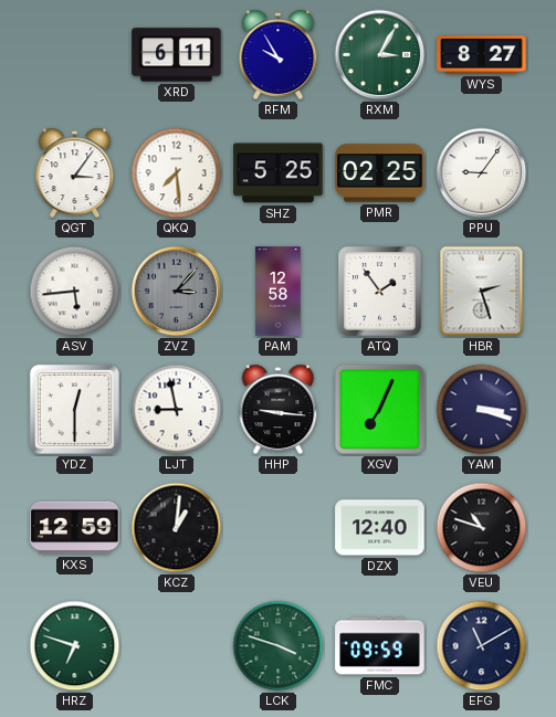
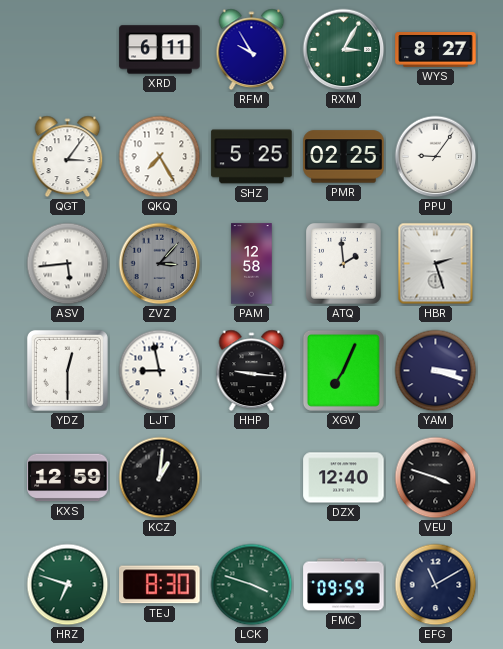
QKQ: 7:29 -> 7:25 (160, 157)
ATQ: 1:54 -> 1:59 (344, 264)
VEU: 10:48 -> 3:48 (436, 478)
TEJ: none -> 8:30 (160, 585)
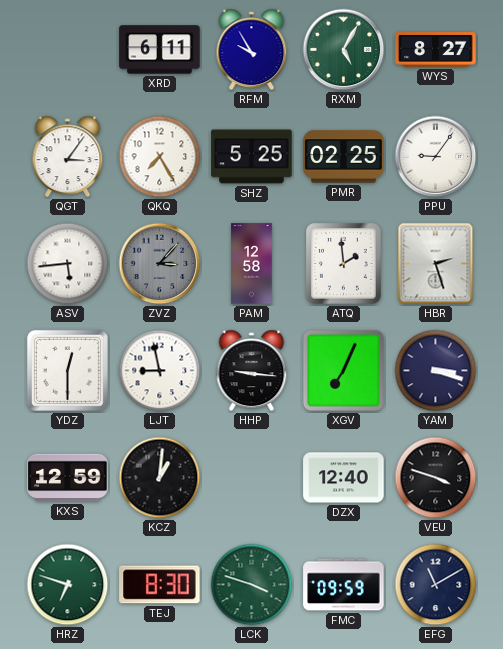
RXM: 3:05 -> 5:05 (344, 50)
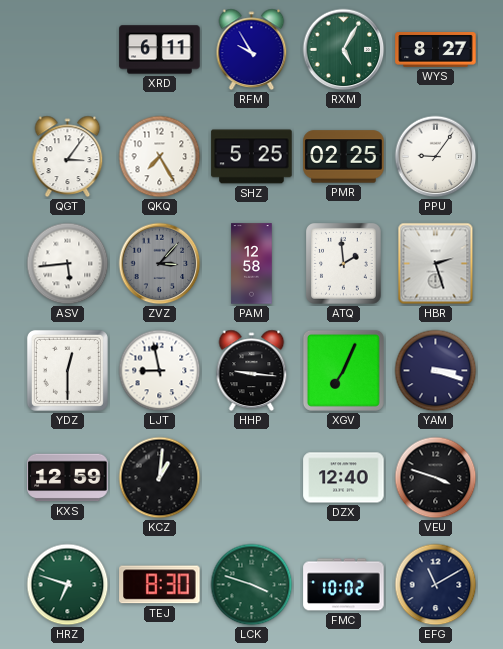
FMC: 09:59 -> 10:02 (344, 585)
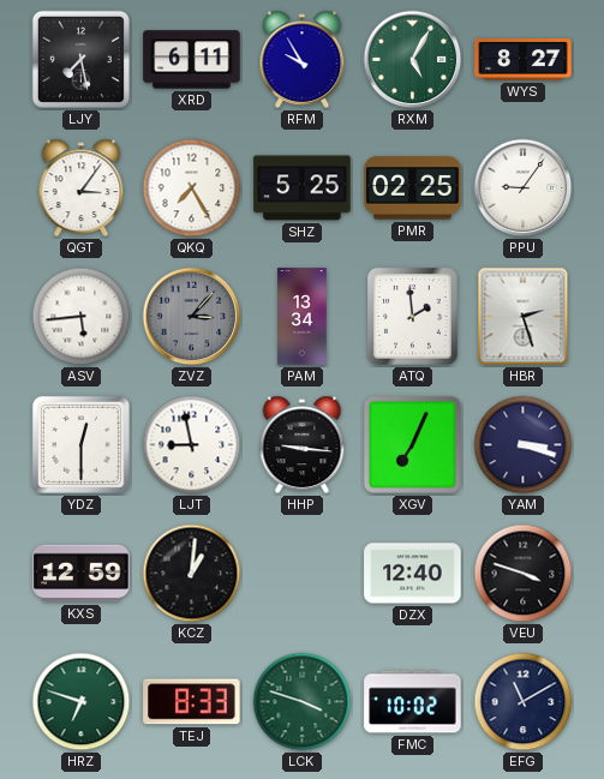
LJY: none -> 7:28 (80, 59)
PAM: 12:58 -> 13:34 (303, 317)
TEJ: 8:30 -> 8:33 (192, 702)
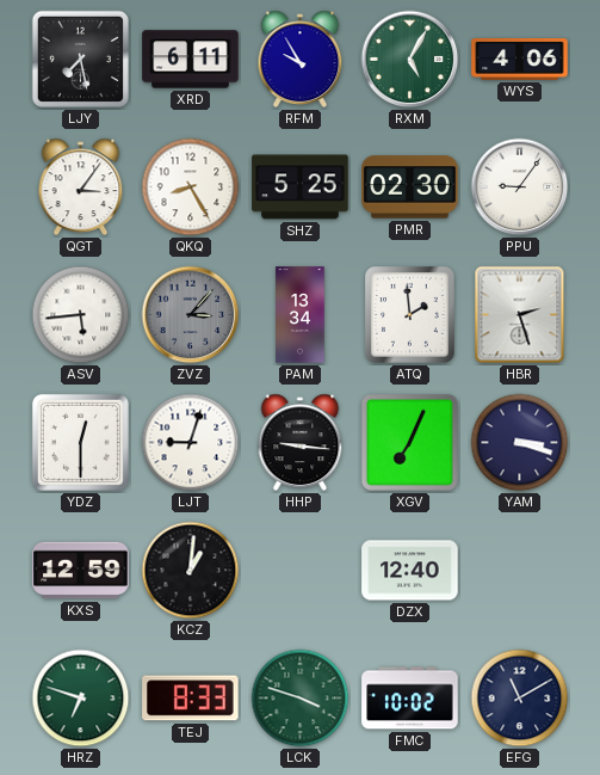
WYS: 8:27 -> 4:06 (520, 60)
QKQ: 7:25 -> 8:25 (191, 187)
PMR: 02:25 -> 02:30 (410, 187)
LJT: 8:58 -> 9:03 (191, 443)
VEU: 3:48 -> none (524, 574)
